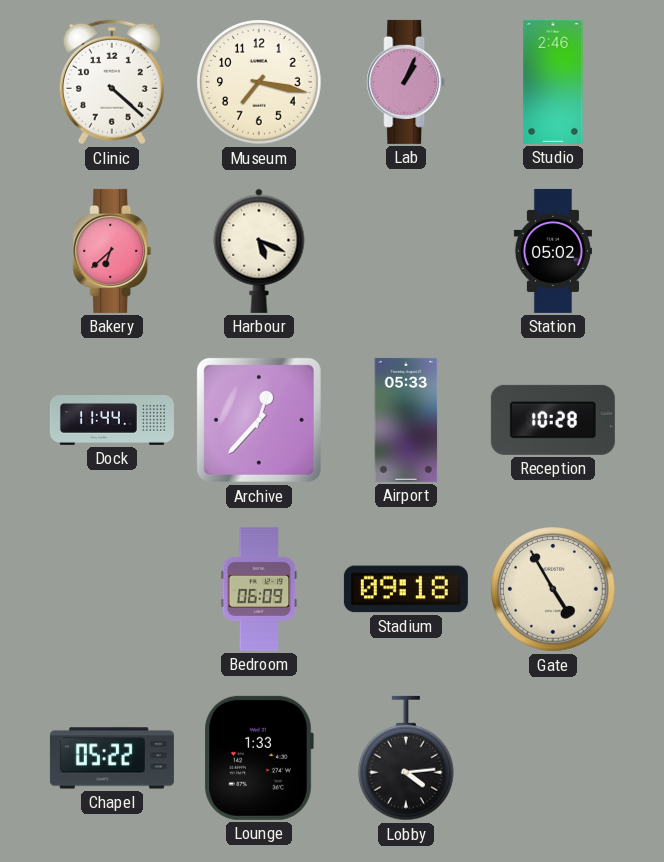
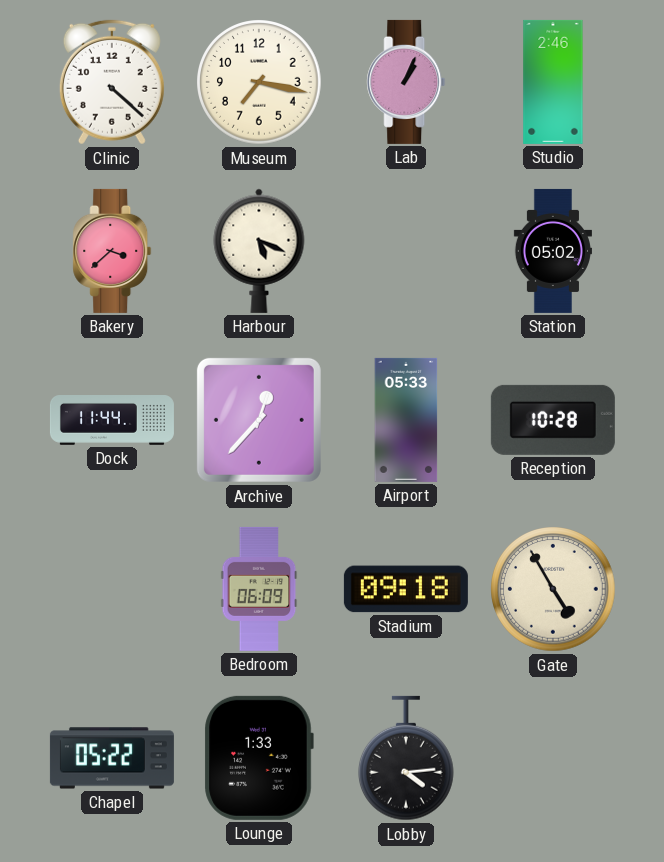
Bakery: 6:38 -> 3:38 (112, 251)
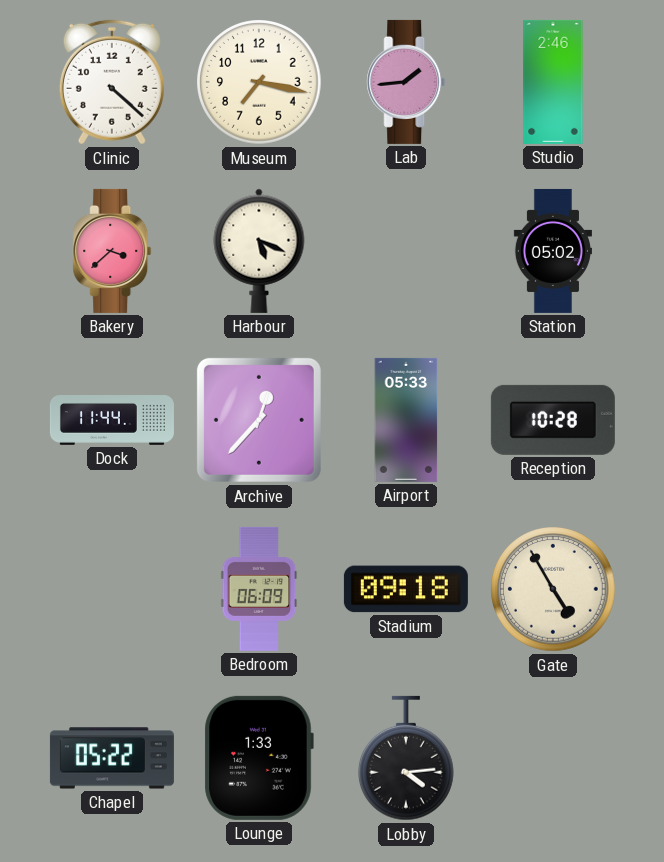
Lab: 1:04 -> 1:44 (406, 82)
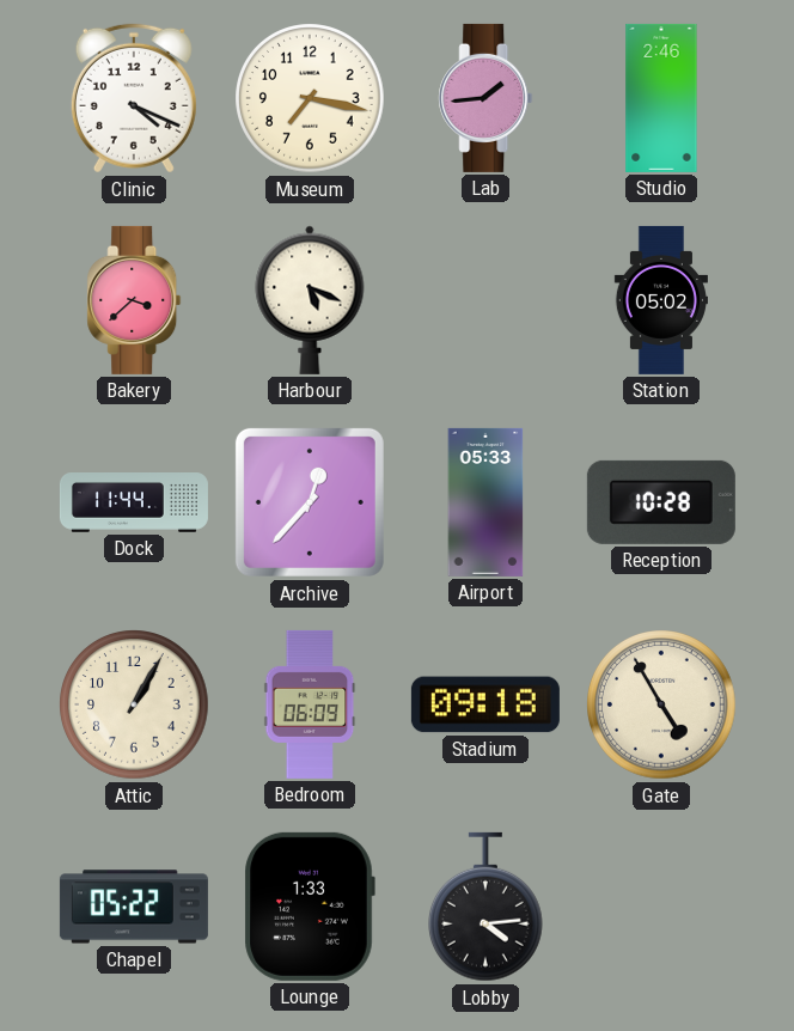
Clinic: 4:22 -> 4:19 (134, 98)
Attic: none -> 1:05 (134, 704)
